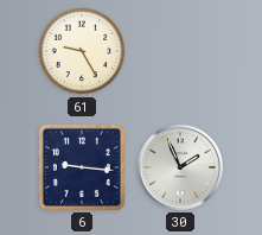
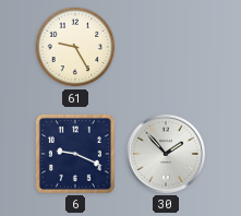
6: 9:16 -> 9:19 (75, 154)
30: 1:56 -> 1:53 (166, 154)
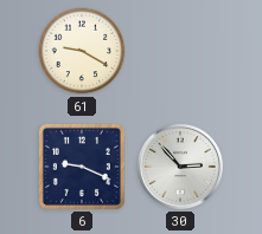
61: 9:25 -> 9:20 (82, 51)
30: 1:53 -> 2:53 (180, 167)
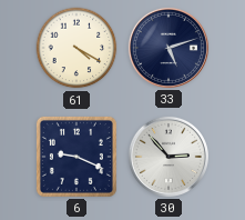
61: 9:20 -> 4:20 (76, 48)
33: none -> 5:12 (169, 48)
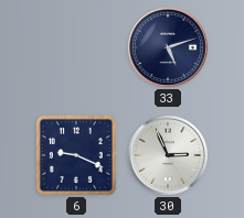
61: 4:20 -> none (76, 48)
30: 2:53 -> 2:56 (168, 155)
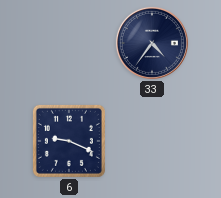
33: 5:12 -> 4:36 (152, 43)
30: 2:56 -> none (168, 155)
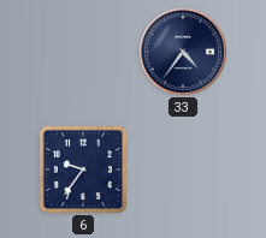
6: 9:19 -> 9:36 (83, 169)
